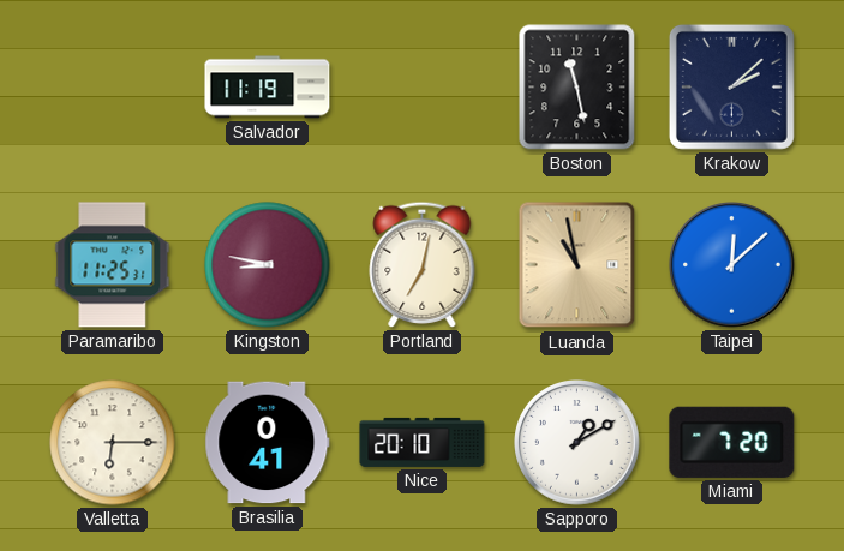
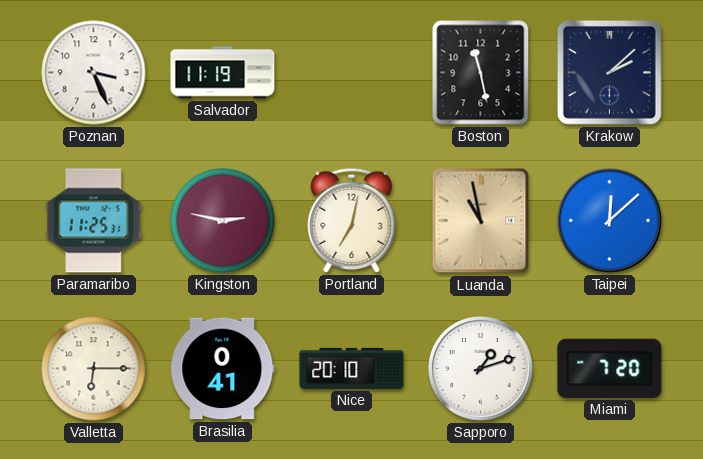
Poznan: none -> 3:26 (94, 73)
Kingston: 8:47 -> 2:47 (223, 221)
Sapporo: 1:10 -> 1:12 (481, 369)
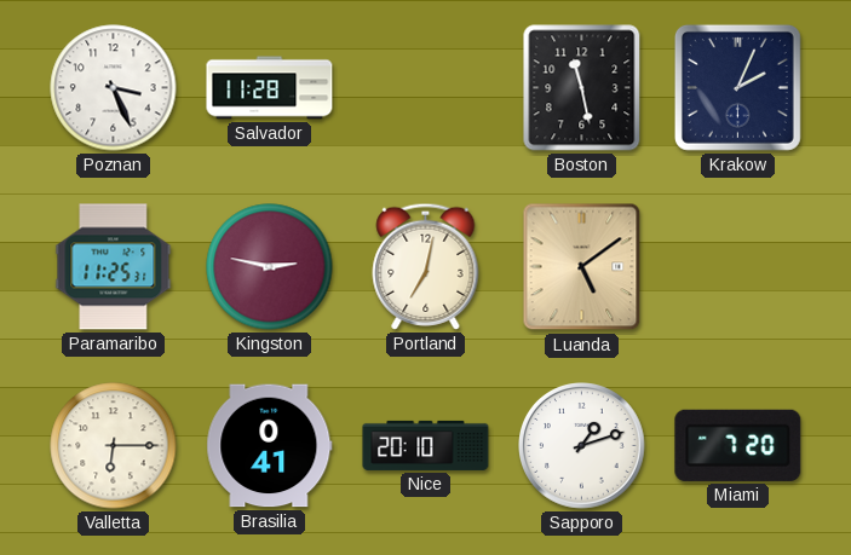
Salvador: 11:19 -> 11:28 (270, 88)
Krakow: 2:08 -> 2:04 (737, 87)
Luanda: 10:58 -> 5:09 (582, 267)
Taipei: 12:08 -> none (610, 221)
